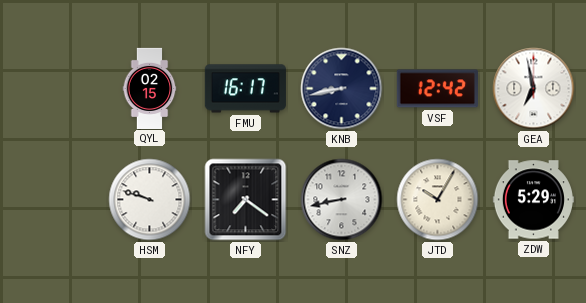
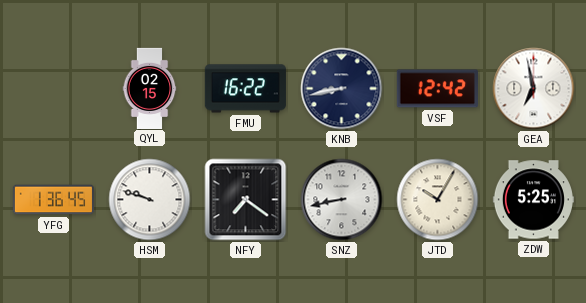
FMU: 16:17 -> 16:22 (245, 89)
YFG: none -> 1:36 (53, 200)
ZDW: 5:29 -> 5:25 (533, 200)
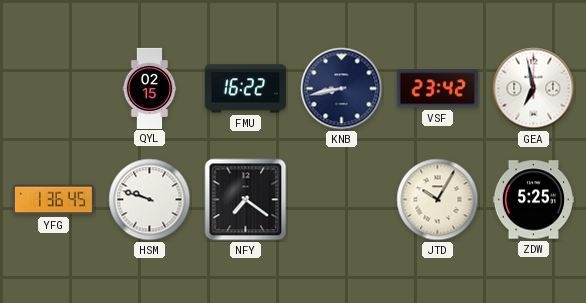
VSF: 12:42 -> 23:42 (437, 89)
SNZ: 8:43 -> none (342, 200)
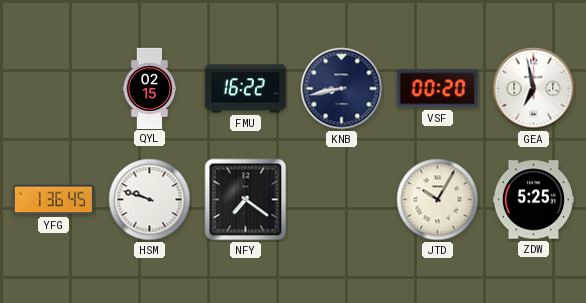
VSF: 23:42 -> 00:20 (437, 89)
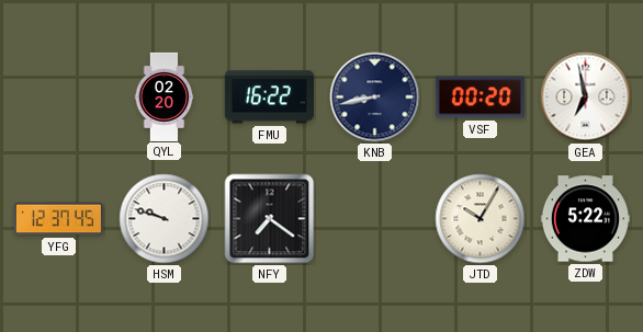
QYL: 02:15 -> 02:20 (165, 96)
YFG: 1:36 -> 12:37 (58, 219)
ZDW: 5:25 -> 5:22 (585, 219)
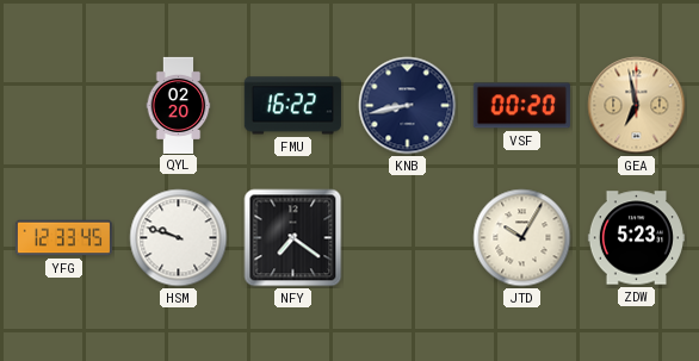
GEA dial: white -> champagne (637, 106)
YFG: 12:37 -> 12:33 (63, 238)
ZDW: 5:22 -> 5:23 (636, 238)
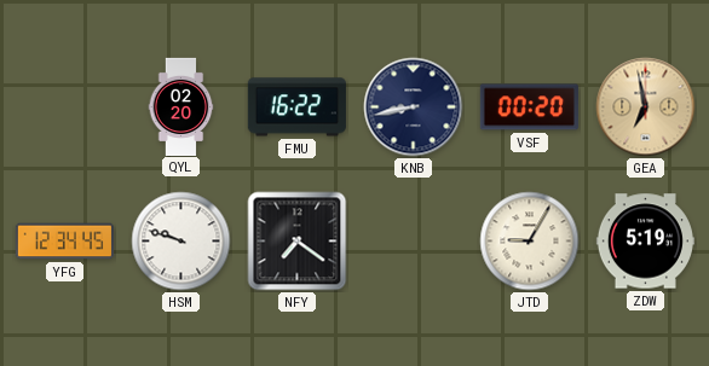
YFG: 12:33 -> 12:34 (64, 242)
JTD: 10:05 -> 9:05 (530, 242)
ZDW: 5:23 -> 5:19 (645, 242)
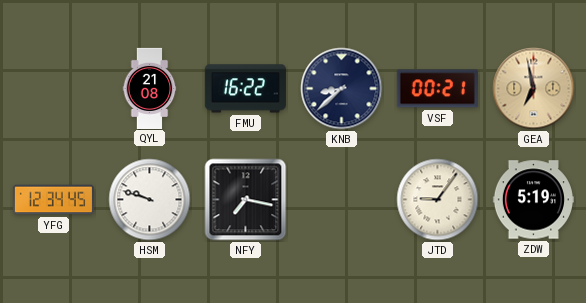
QYL: 02:20 -> 21:08 (150, 88)
KNB: 8:43 -> 8:38 (342, 89)
VSF: 00:20 -> 00:21 (437, 89)
NFY: 7:21 -> 7:17 (246, 200)
JTD: 9:05 -> 9:06 (438, 200)
